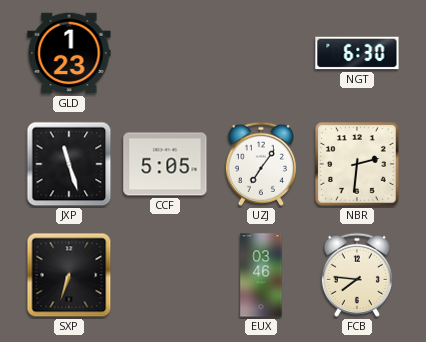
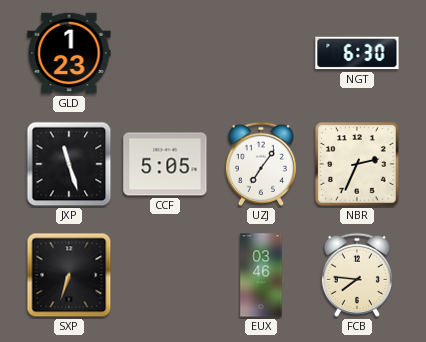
NBR: 2:31 -> 2:34 (358, 165)
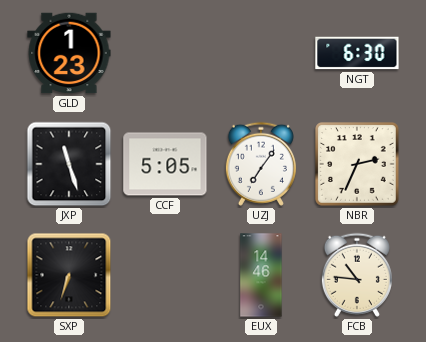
EUX: 03:46 -> 14:46 (261, 275)
FCB: 7:46 -> 10:46 (357, 275)
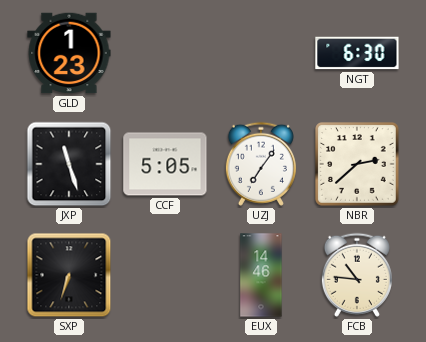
NBR: 2:34 -> 2:38 (358, 165)
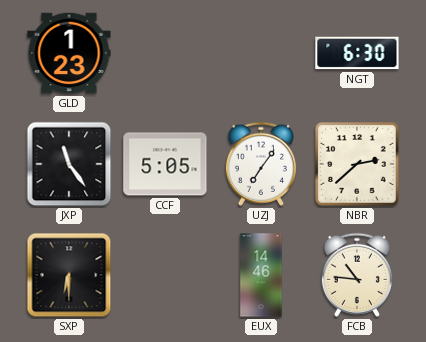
JXP: 11:27 -> 11:24 (69, 164)
SXP: 6:33 -> 6:30 (69, 275)
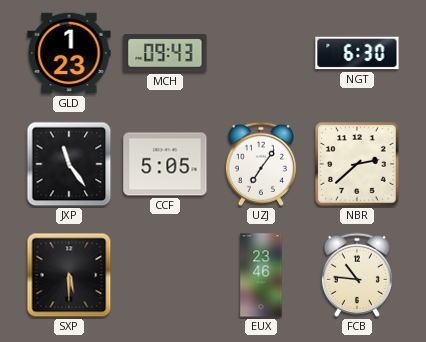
MCH: none -> 09:43 (165, 53)
SXP: 6:30 -> 5:30 (69, 275)
EUX: 14:46 -> 23:46 (261, 275)
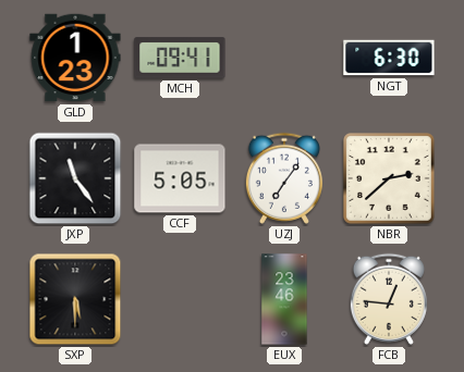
MCH: 09:43 -> 09:41 (180, 58)
FCB: 10:46 -> 12:46 (389, 299)
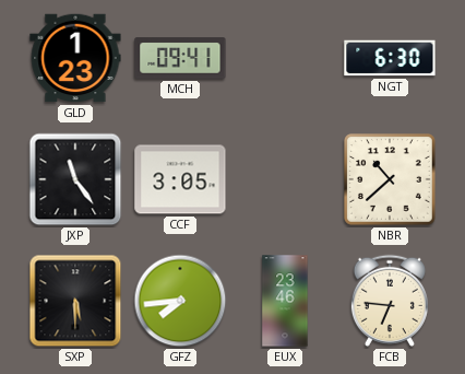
CCF: 5:05 -> 3:05 (180, 179)
UZJ: 7:06 -> none (284, 178)
NBR: 2:38 -> 10:38 (391, 180)
GFZ: none -> 7:44 (180, 301)
FCB: 12:46 -> 6:46 (390, 301)
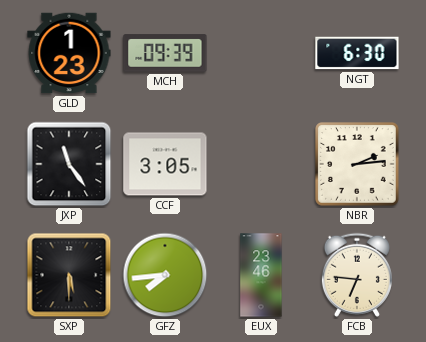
MCH: 09:41 -> 09:39 (165, 53)
NBR: 10:38 -> 2:14 (358, 165)
